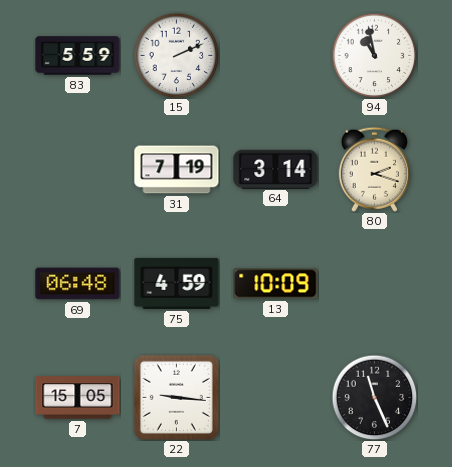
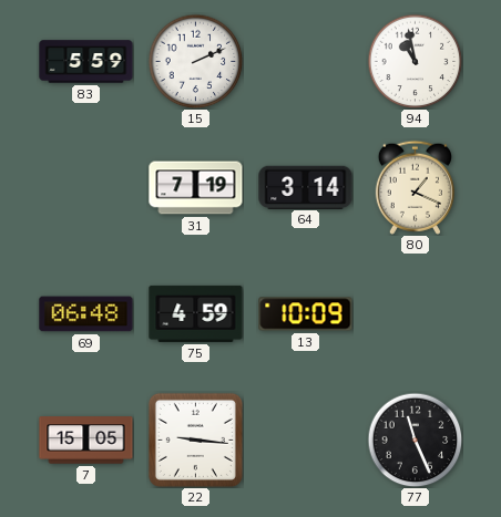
80: 2:18 -> 1:19 (415, 187)
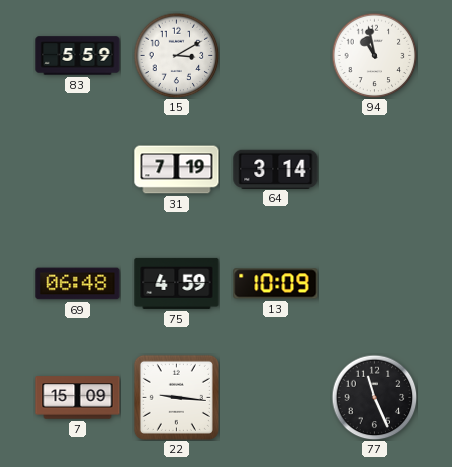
15: 2:11 -> 3:10 (176, 55)
80: 1:19 -> none (415, 187)
7: 15:05 -> 15:09 (78, 398)
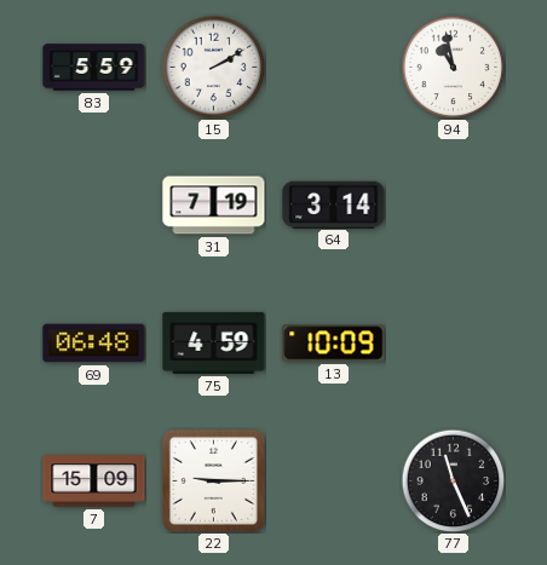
15: 3:10 -> 2:10 (213, 67)
22: 9:16 -> 9:15 (213, 480)
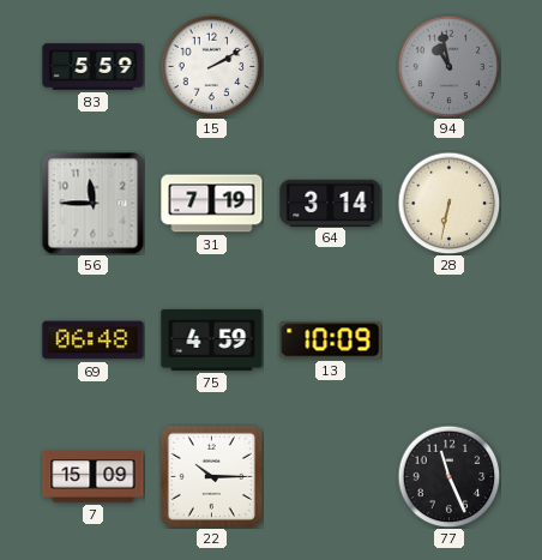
94 dial: white -> grey (448, 66)
56: none -> 11:45 (92, 203)
28: none -> 6:32 (448, 203)
22: 9:15 -> 10:15 (211, 476)
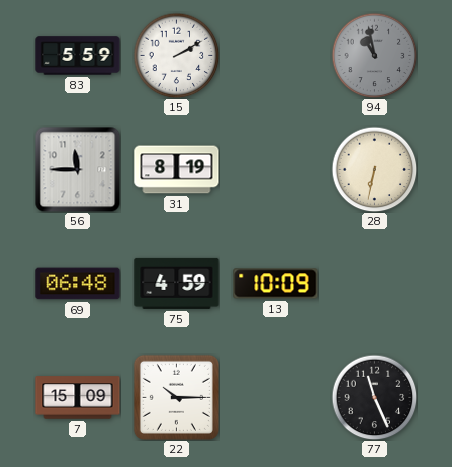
31: 7:19 -> 8:19 (177, 170)
64: 3:14 -> none (331, 203)
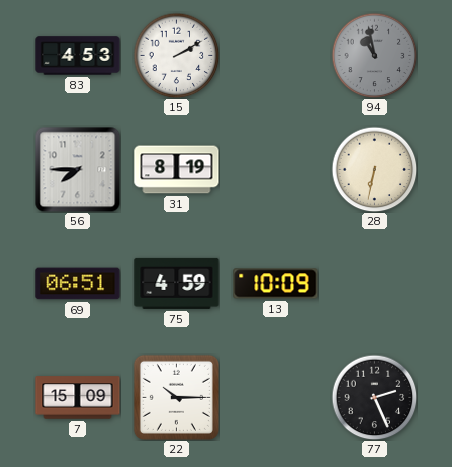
83: 5:59 -> 4:53 (78, 56)
56: 11:45 -> 7:45 (77, 169)
69: 06:48 -> 06:51 (78, 284)
77: 11:26 -> 2:26 (374, 397)
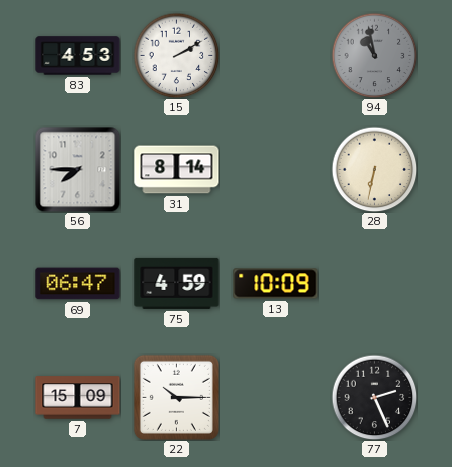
31: 8:19 -> 8:14 (177, 170)
69: 06:51 -> 06:47 (78, 284)
